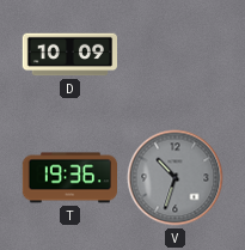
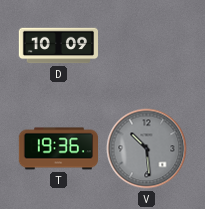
V: 10:33 -> 10:29 (147, 149)
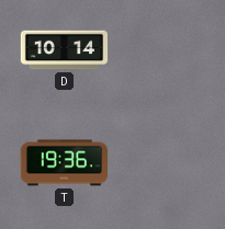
D: 10:09 -> 10:14 (64, 50)
V: 10:29 -> none (147, 149)
